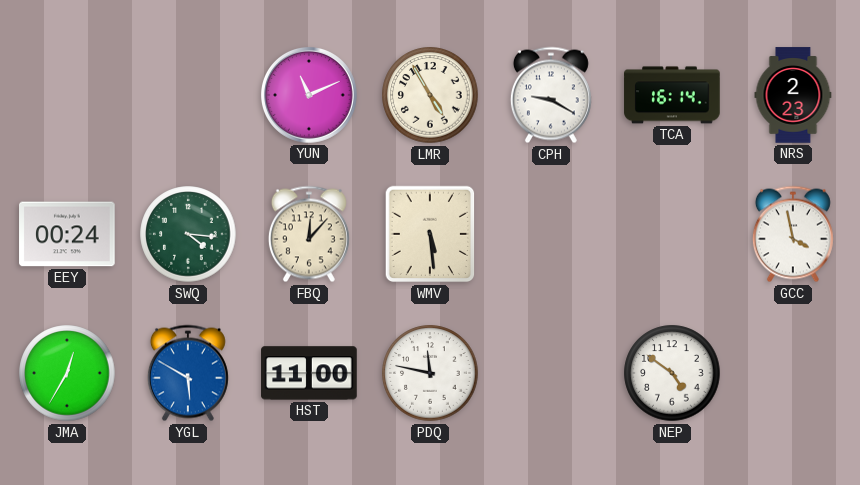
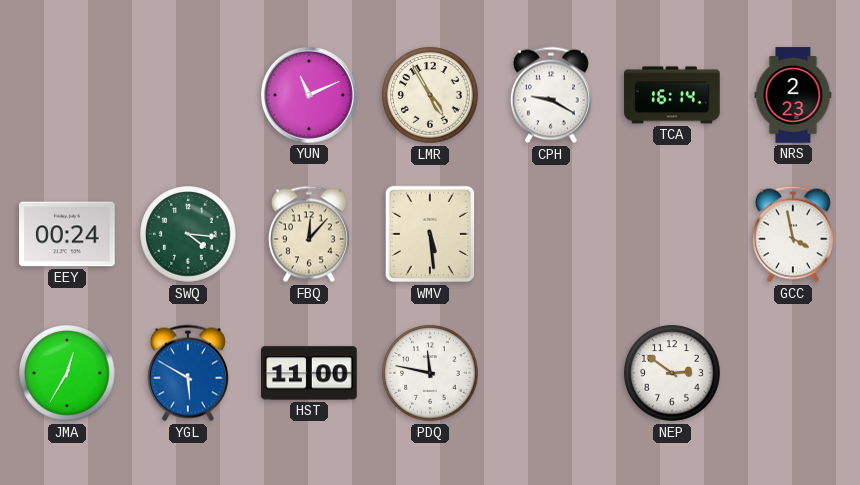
NEP: 4:51 -> 2:51 (672, 373)
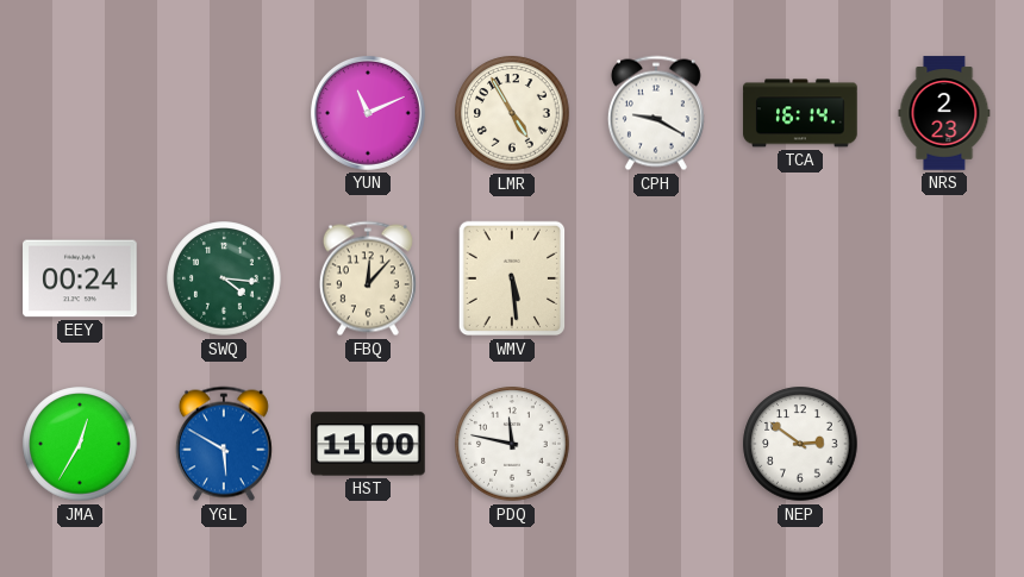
GCC: 3:58 -> none (793, 234)
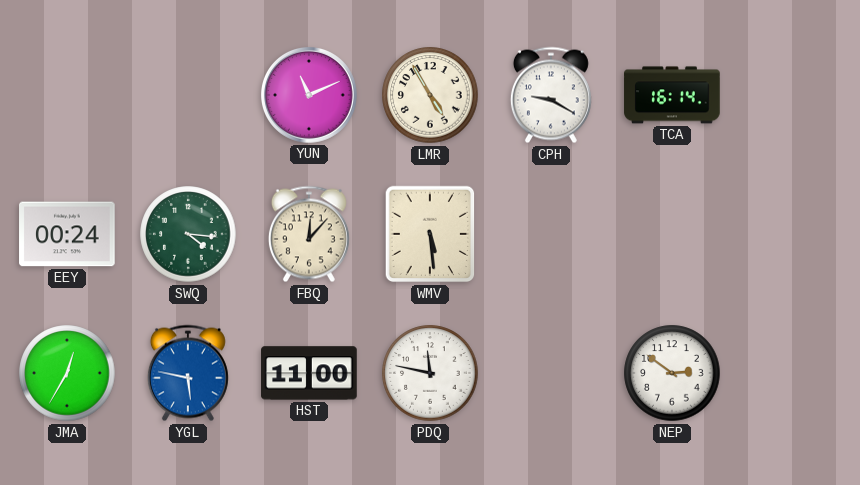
NRS: 2:23 -> none (944, 113)
YGL: 5:50 -> 5:47 (188, 373)
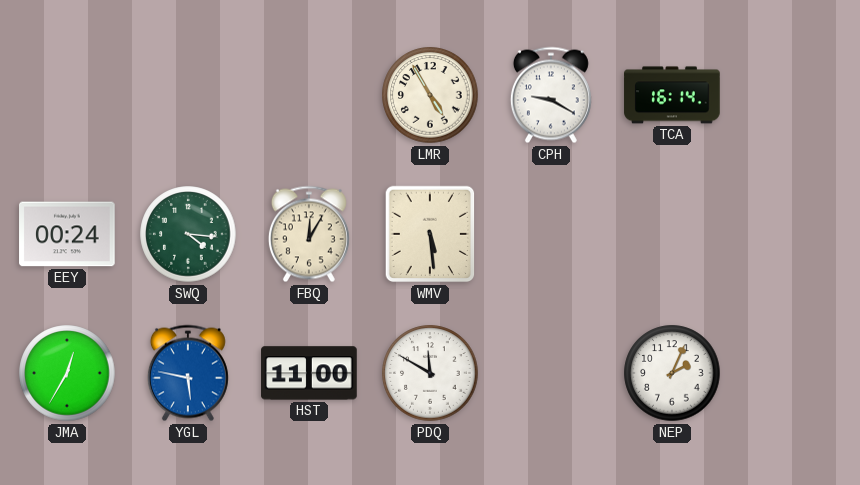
YUN: 11:11 -> none (310, 96)
FBQ: 12:07 -> 12:05 (309, 234)
PDQ: 11:47 -> 11:50 (430, 373)
NEP: 2:51 -> 2:04 (672, 373)
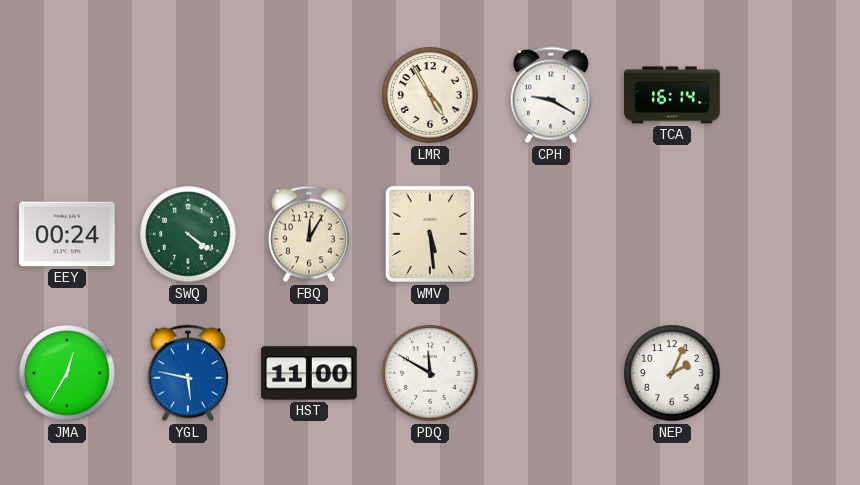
SWQ: 4:16 -> 4:21 (188, 234)
